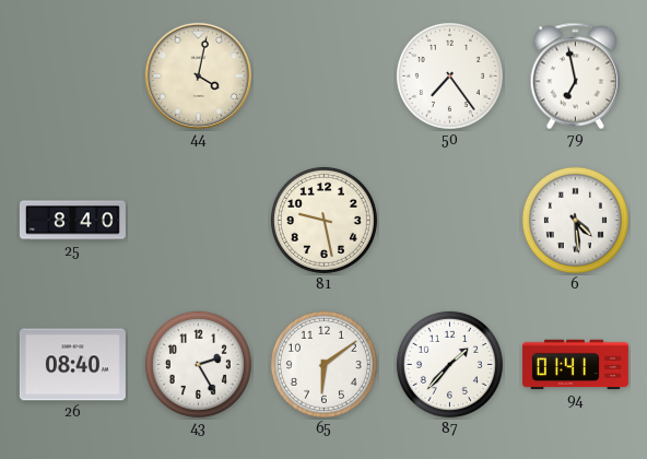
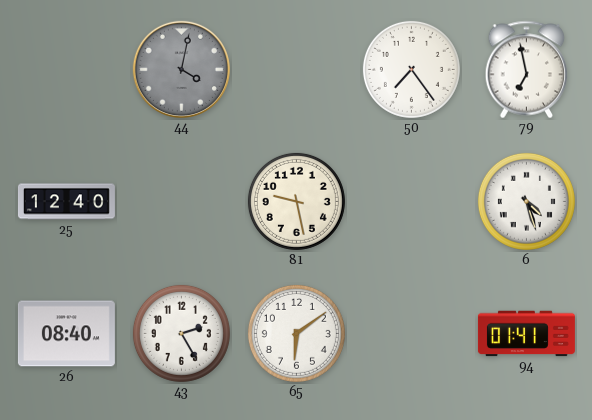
44 dial: cream -> grey (181, 69)
25: 8:40 -> 12:40 (66, 202)
6: 4:29 -> 4:27 (526, 201)
87: 1:37 -> none (449, 364)
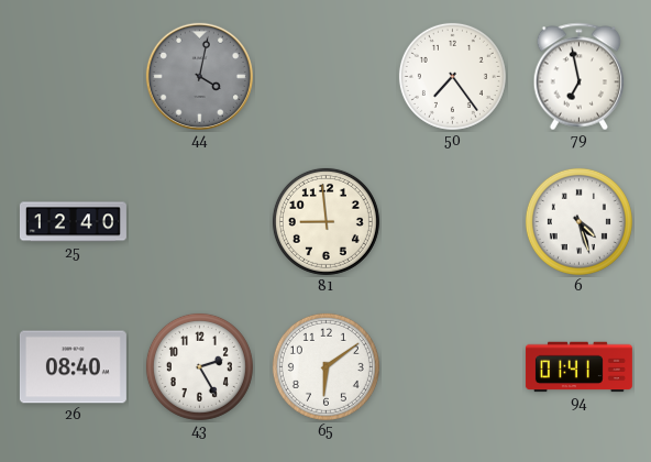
81: 9:28 -> 8:59 (325, 221)
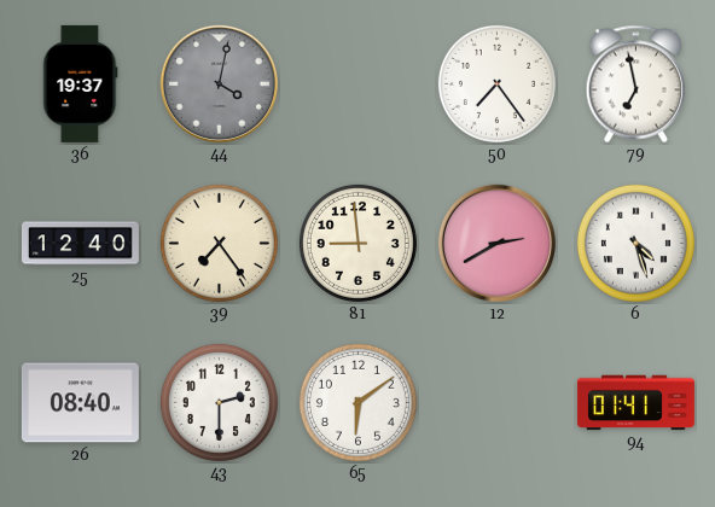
36: none -> 19:37 (81, 83)
39: none -> 7:24 (219, 243)
12: none -> 2:40 (496, 243)
43: 2:25 -> 2:30 (219, 402)
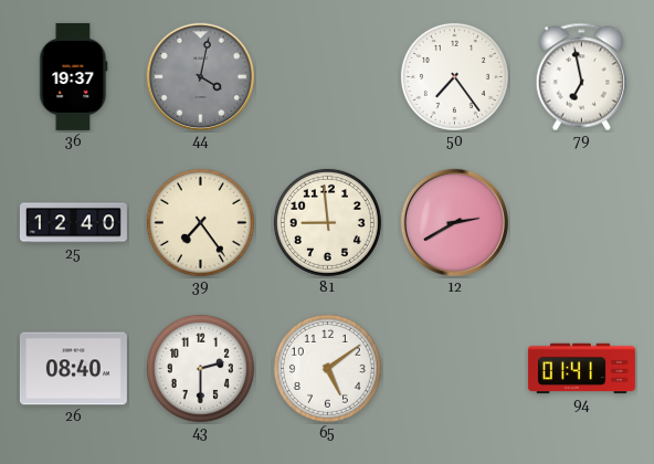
6: 4:27 -> none (635, 243)
65: 6:09 -> 5:09 (327, 368)
